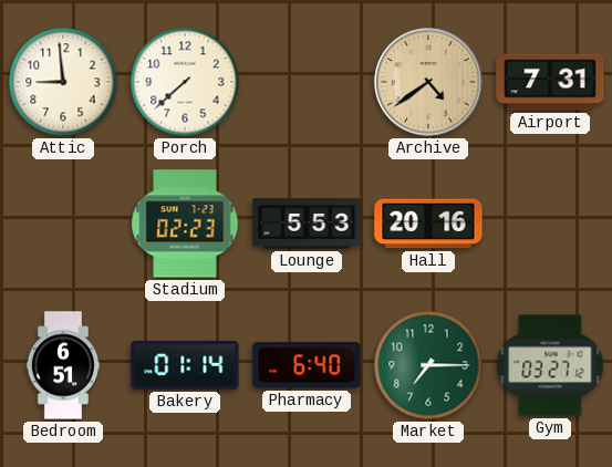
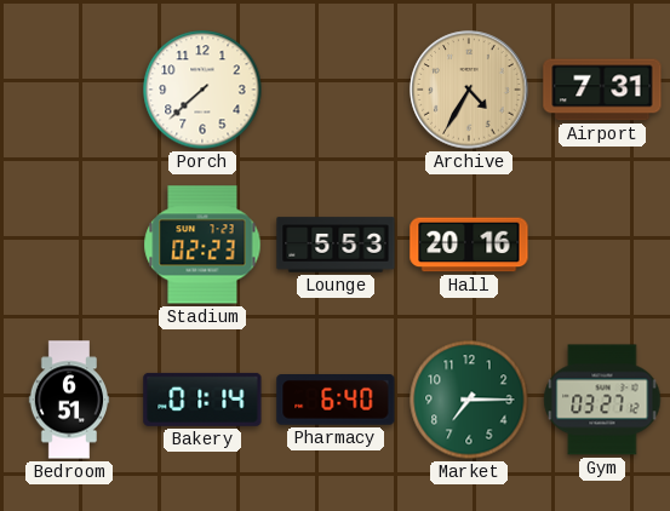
Attic: 8:59 -> none (63, 82)
Archive: 4:39 -> 4:35 (469, 90)
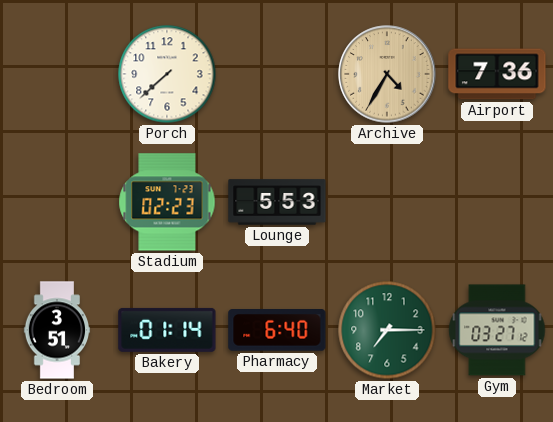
Airport: 7:31 -> 7:36 (497, 74)
Hall: 20:16 -> none (469, 245)
Bedroom: 6:51 -> 3:51 (57, 330)
